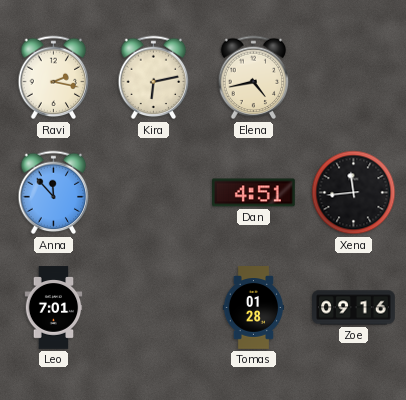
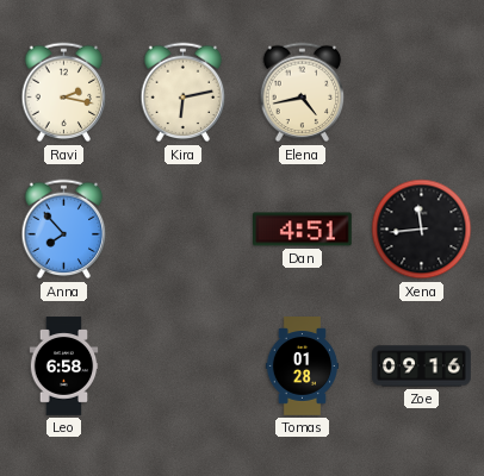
Anna: 11:53 -> 7:53 (64, 230)
Leo: 7:01 -> 6:58 (64, 367)
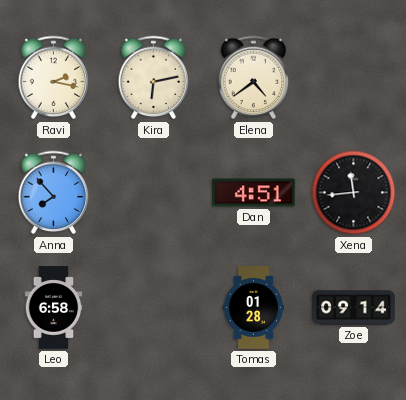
Elena: 4:43 -> 4:39 (254, 78)
Zoe: 09:16 -> 09:14 (354, 308)
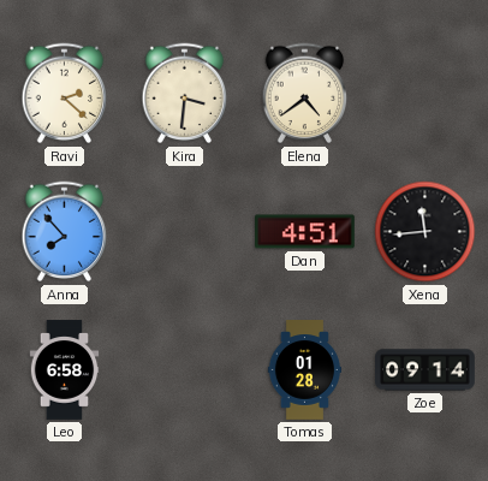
Ravi: 2:17 -> 2:22 (65, 94)
Kira: 6:13 -> 3:31 (185, 94)
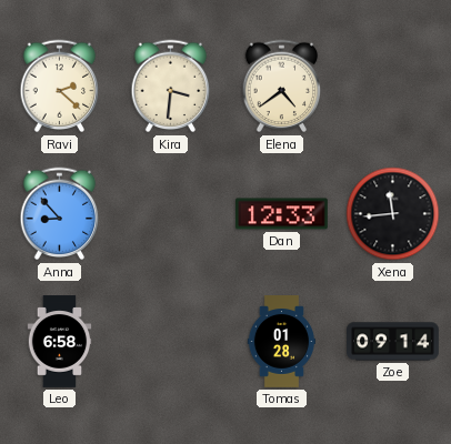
Anna: 7:53 -> 8:53 (60, 214)
Dan: 4:51 -> 12:33 (282, 214)
